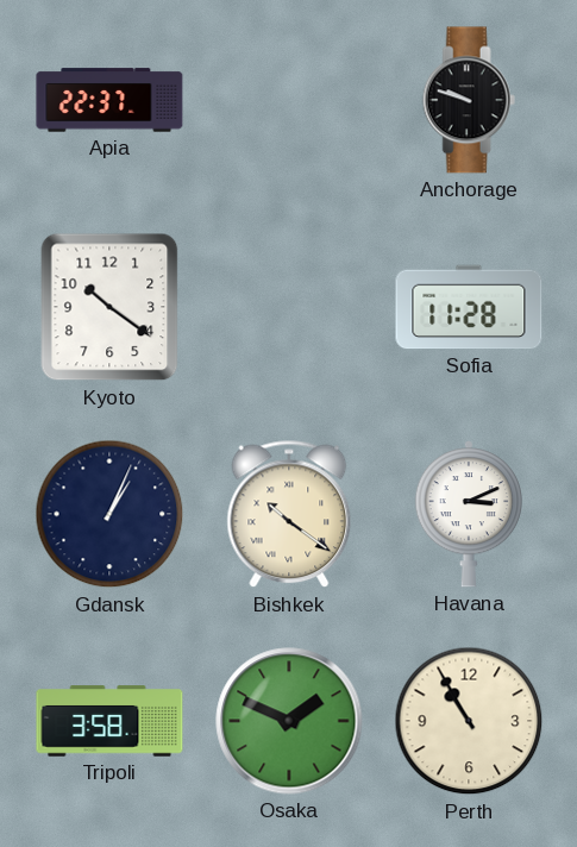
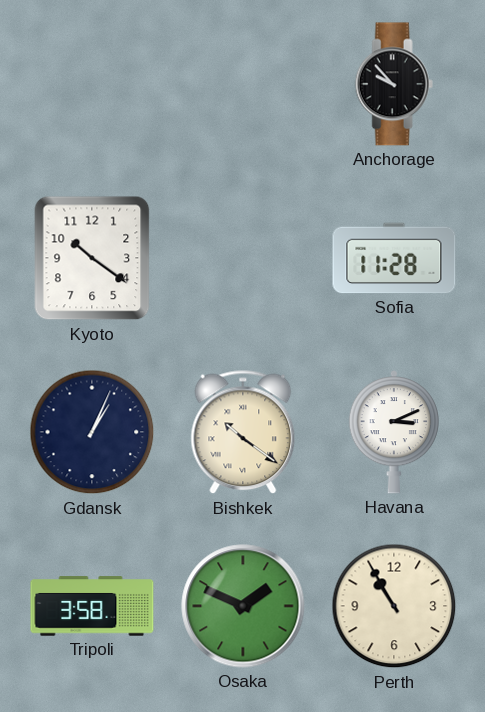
Apia: 22:37 -> none (109, 100)
Anchorage: 9:48 -> 9:53 (394, 84)
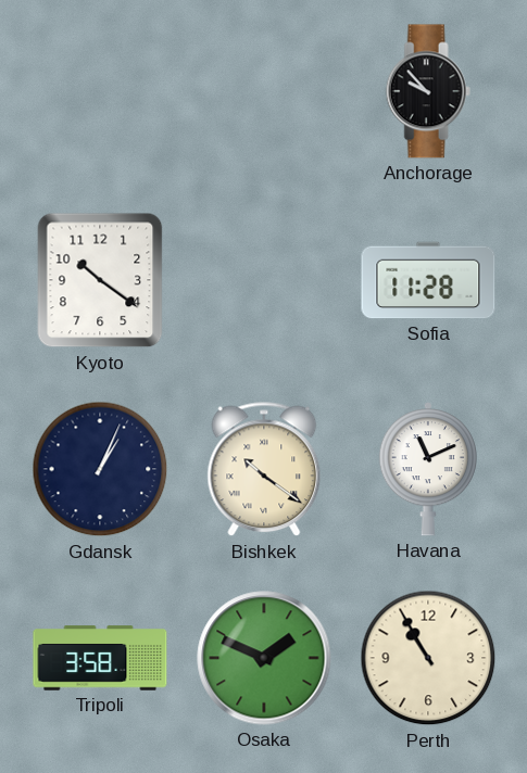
Havana: 3:11 -> 11:11 (427, 469)
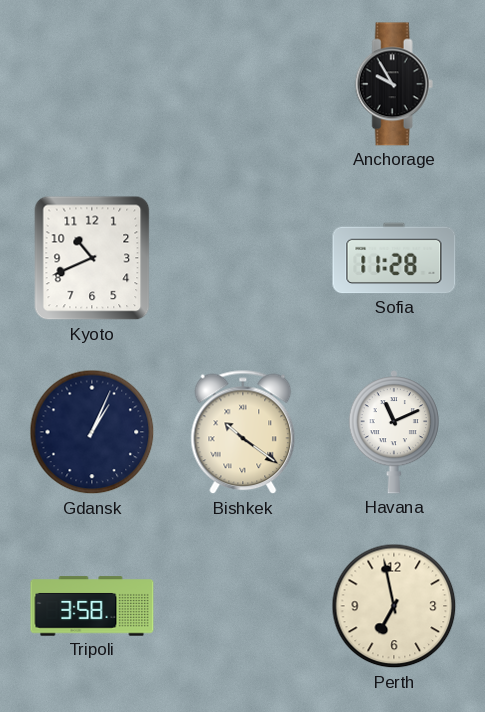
Anchorage: 9:53 -> 9:55 (394, 84)
Kyoto: 10:21 -> 10:41 (92, 258)
Osaka: 1:49 -> none (264, 658)
Perth: 10:55 -> 6:58 (394, 606)
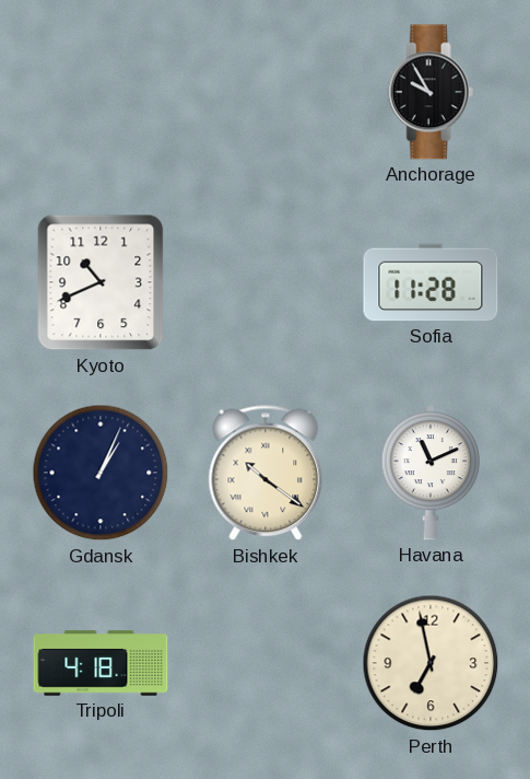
Tripoli: 3:58 -> 4:18 (101, 663)
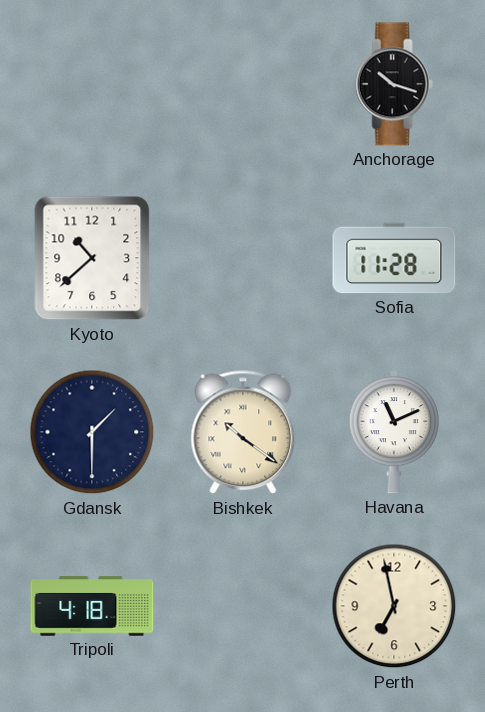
Anchorage: 9:55 -> 10:18 (394, 84)
Kyoto: 10:41 -> 10:38 (92, 258)
Gdansk: 1:04 -> 1:30 (92, 432)
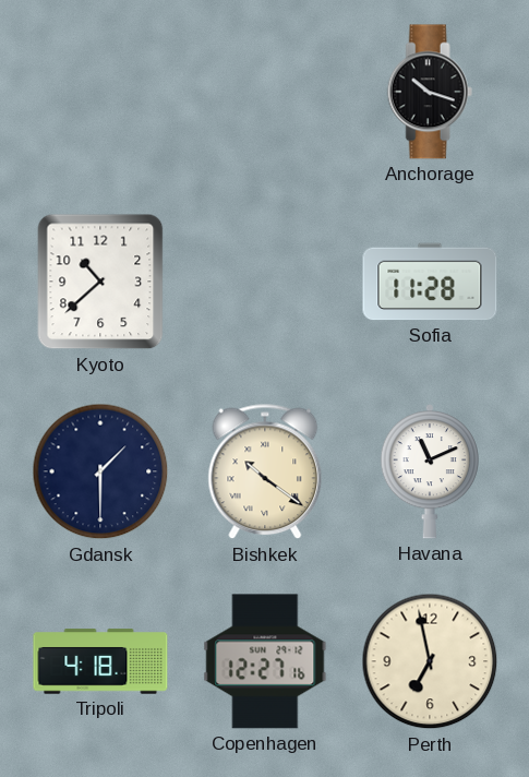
Copenhagen: none -> 12:27 (265, 661)
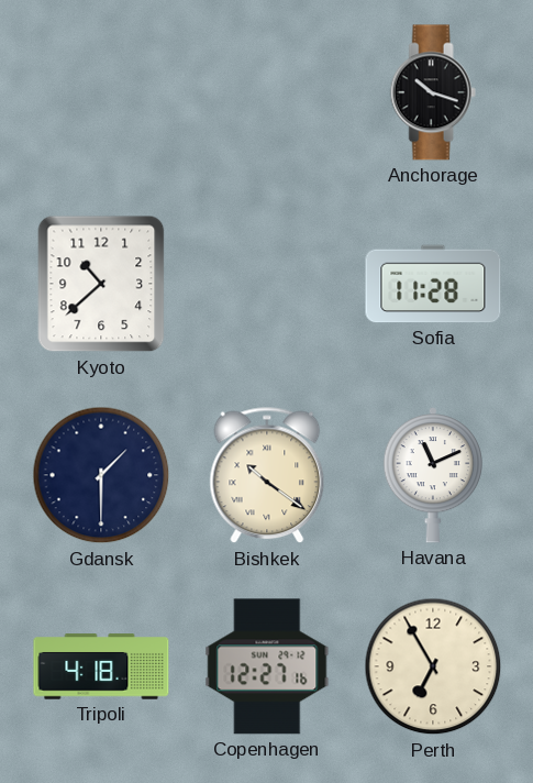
Perth: 6:58 -> 6:55 (433, 666)
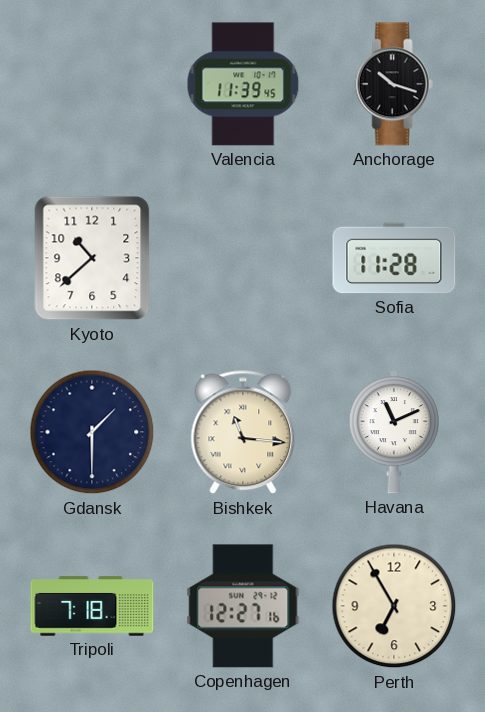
Valencia: none -> 11:39 (243, 84)
Bishkek: 10:21 -> 11:16 (243, 432)
Tripoli: 4:18 -> 7:18 (92, 606)
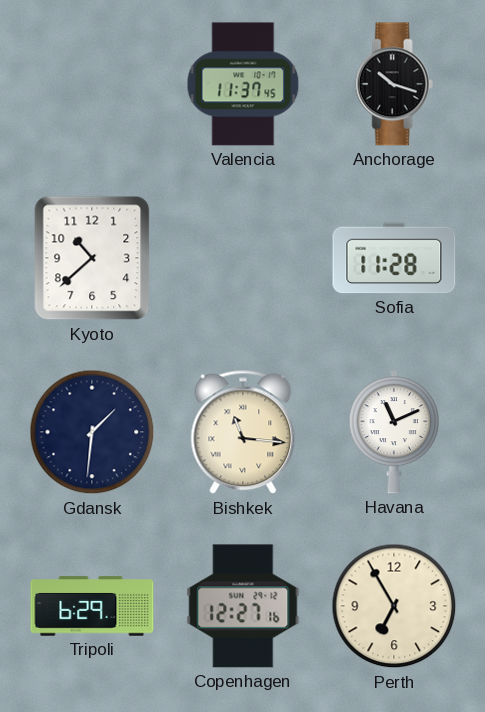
Valencia: 11:39 -> 11:37 (243, 84)
Gdansk: 1:30 -> 1:31 (92, 432)
Tripoli: 7:18 -> 6:29 (92, 606)
